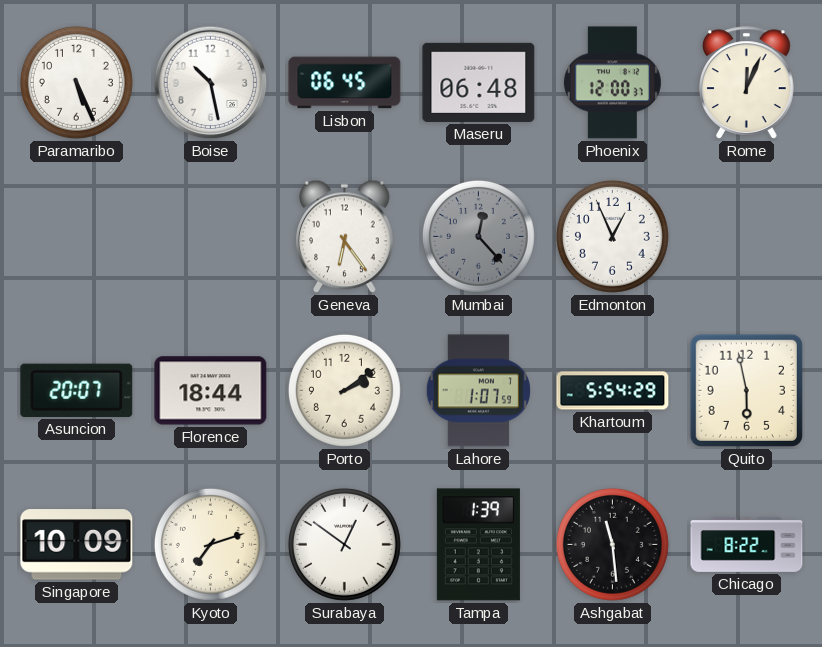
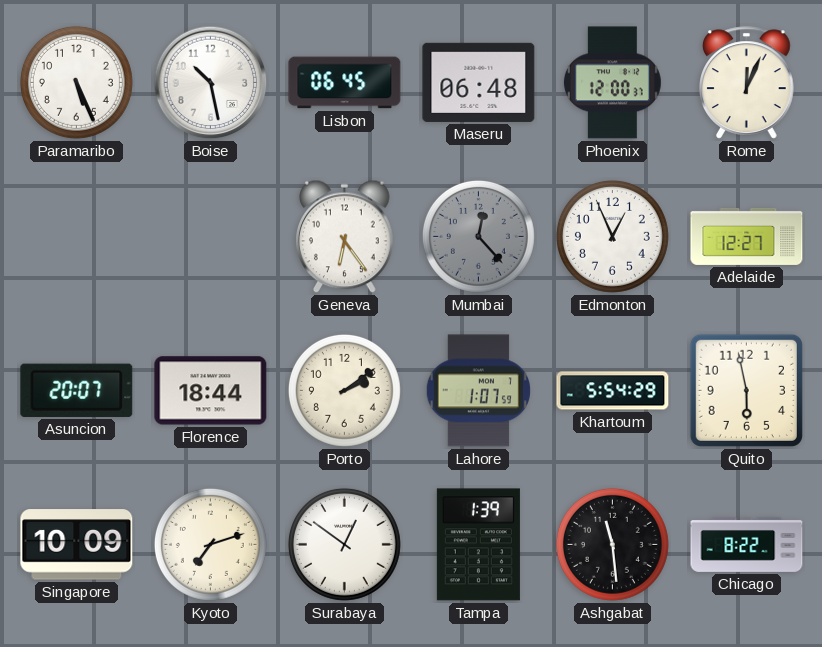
Adelaide: none -> 12:27 (747, 236)
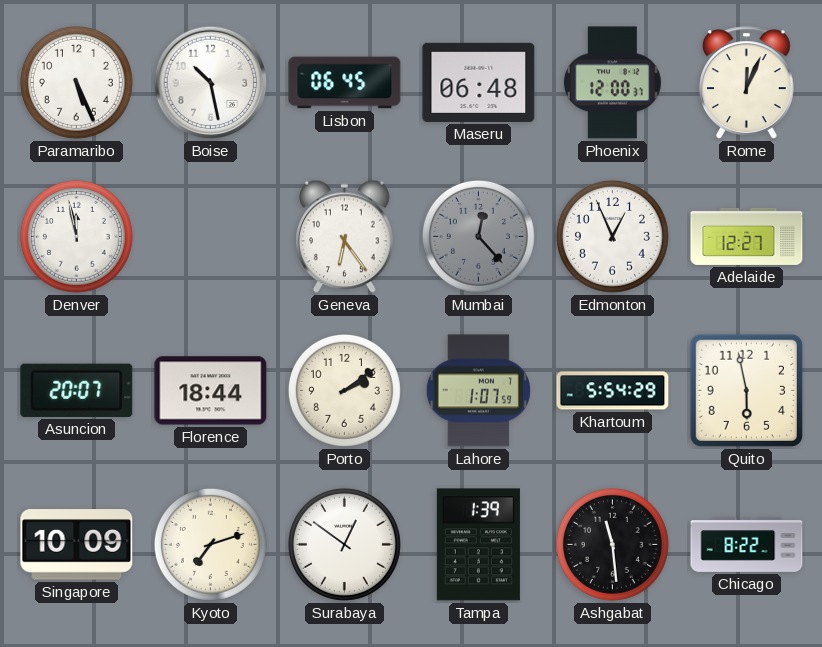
Denver: none -> 11:58 (76, 236)
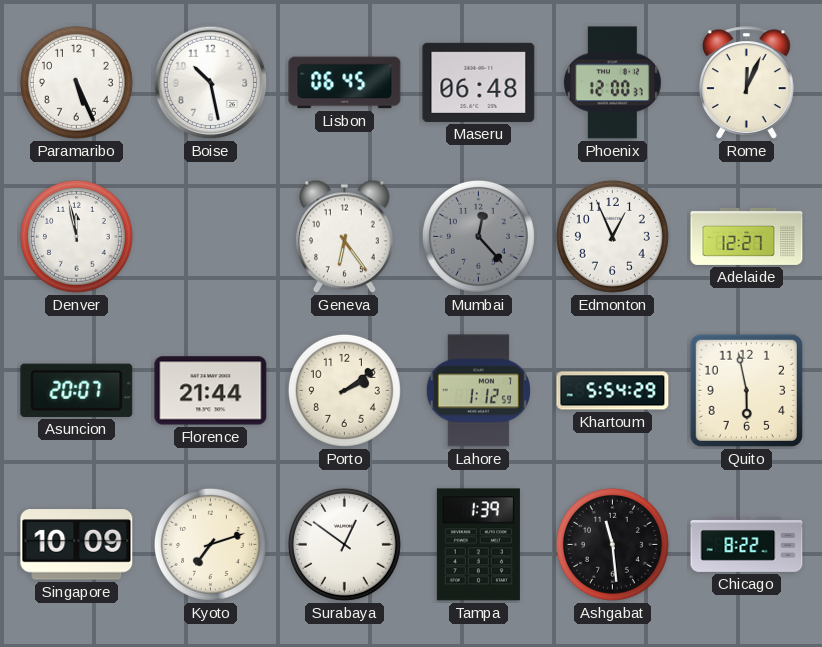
Florence: 18:44 -> 21:44 (211, 391)
Lahore: 1:07 -> 1:12 (478, 391)
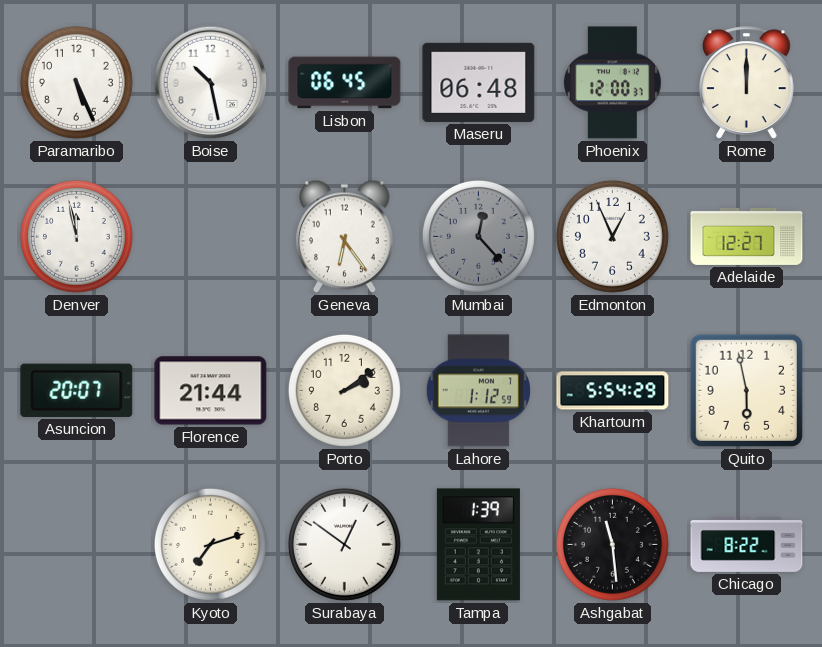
Rome: 12:04 -> 12:00 (747, 83)
Singapore: 10:09 -> none (77, 545)
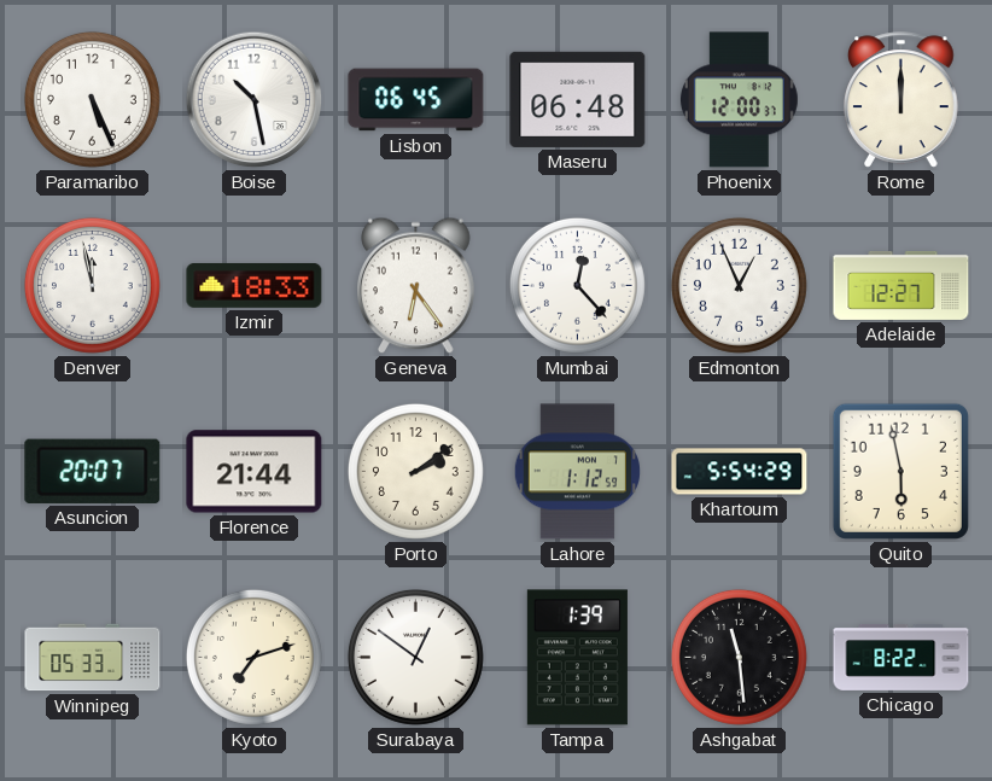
Izmir: none -> 18:33 (255, 285)
Mumbai dial: grey -> white (577, 285)
Winnipeg: none -> 05:33 (93, 658)
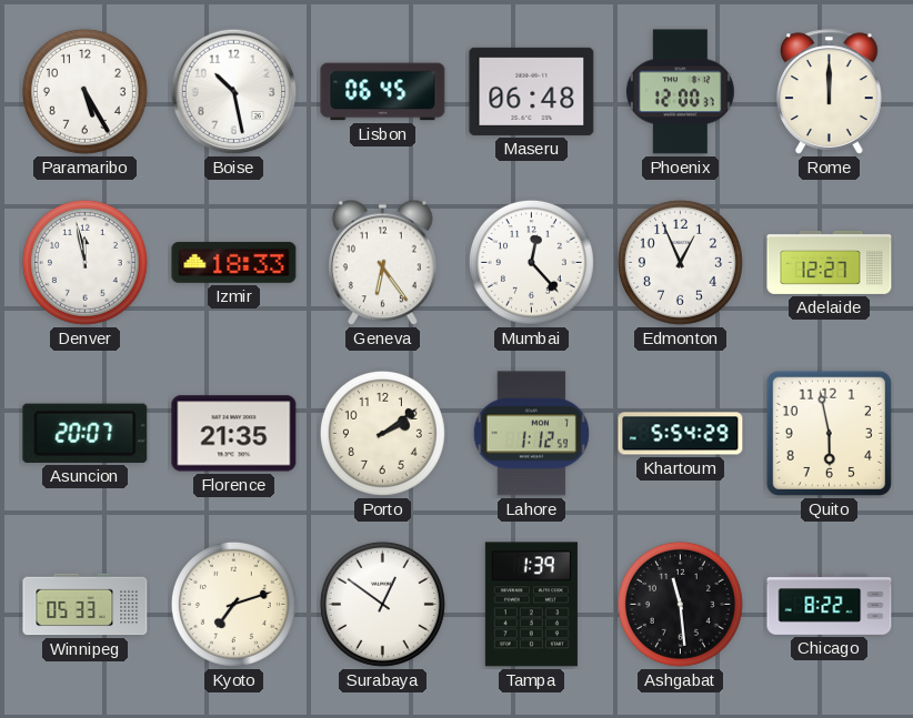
Paramaribo: 5:26 -> 5:25 (84, 91)
Florence: 21:44 -> 21:35 (234, 434)
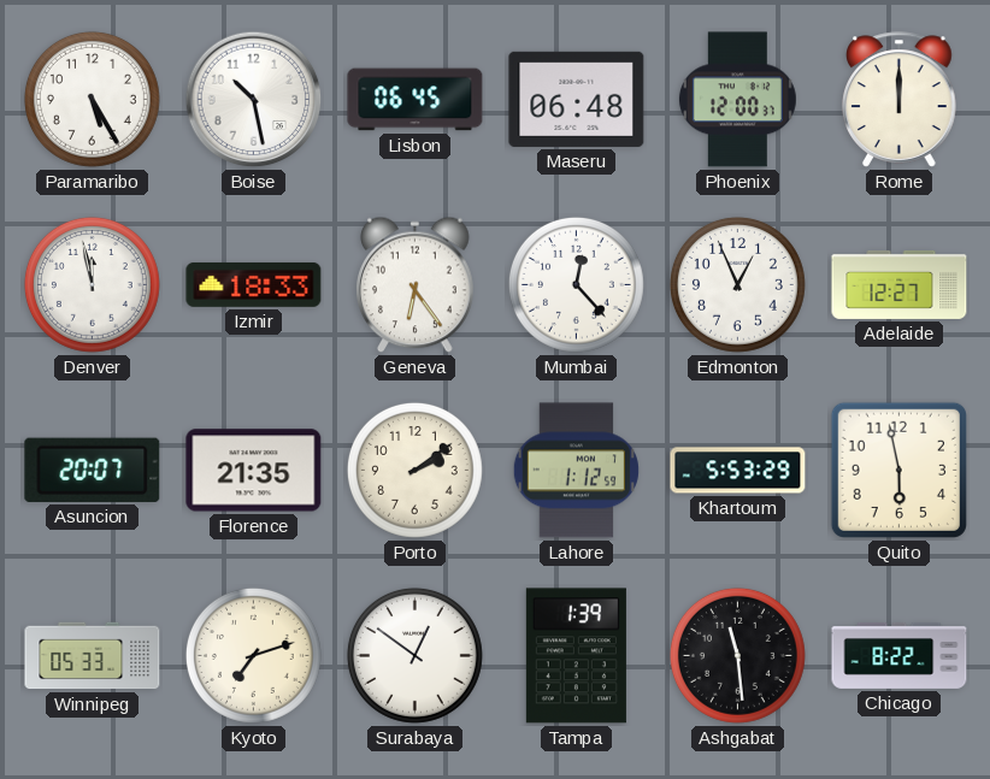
Khartoum: 5:54 -> 5:53 (738, 471)
